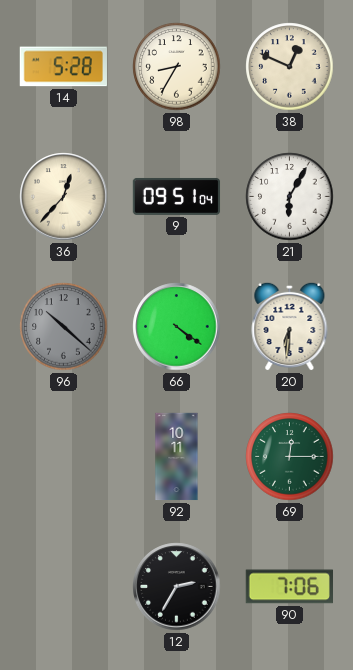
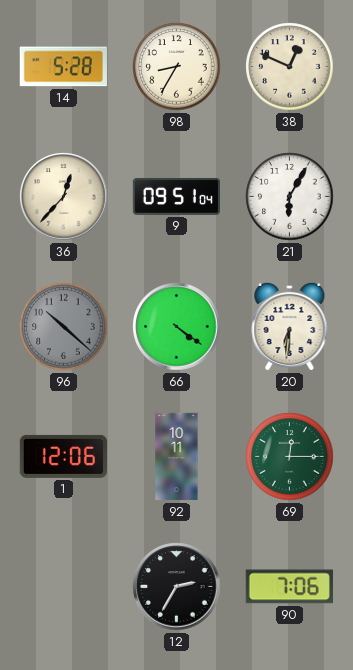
1: none -> 12:06 (63, 456)
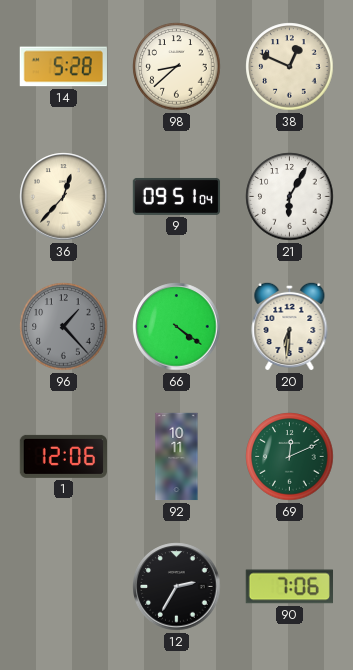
98: 8:35 -> 8:38 (177, 67)
96: 10:22 -> 1:23 (64, 327)
69: 12:15 -> 12:11 (290, 457)
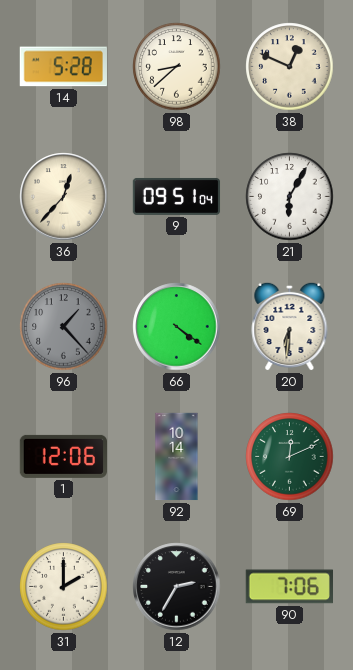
92: 10:11 -> 10:14 (177, 457)
31: none -> 2:00 (64, 587)
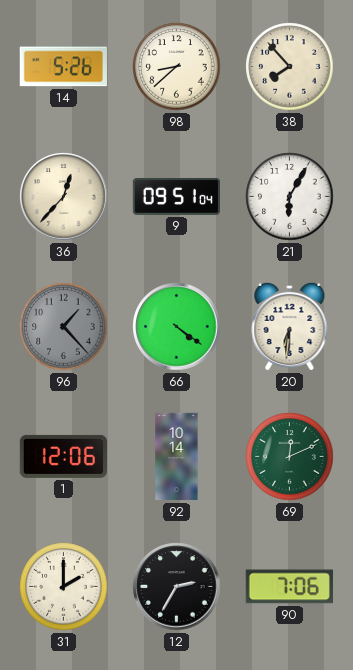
14: 5:28 -> 5:26 (63, 67)
38: 12:49 -> 7:53 (290, 67)
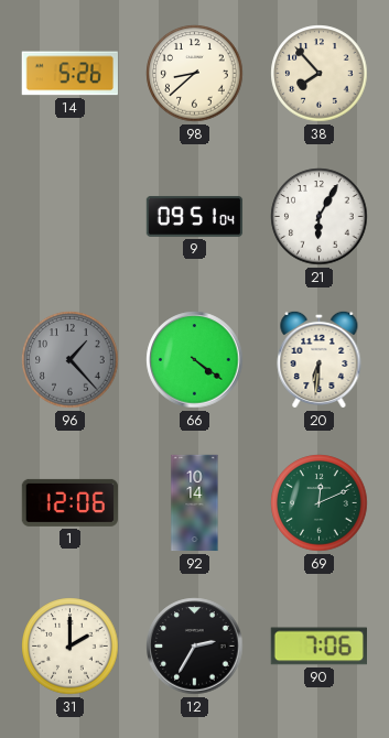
36: 12:37 -> none (64, 197)
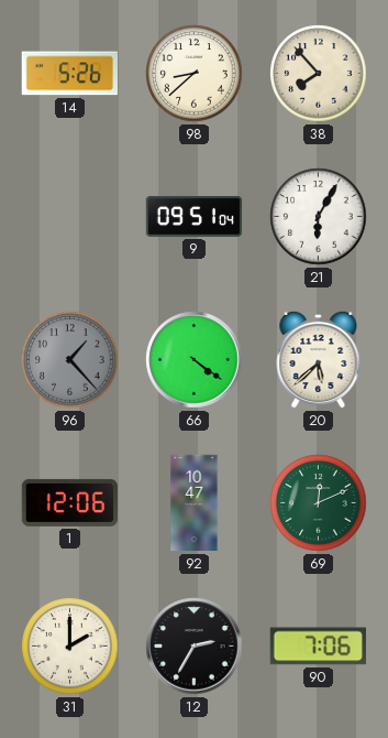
20: 6:31 -> 5:38 (319, 359)
92: 10:14 -> 10:47 (195, 503)
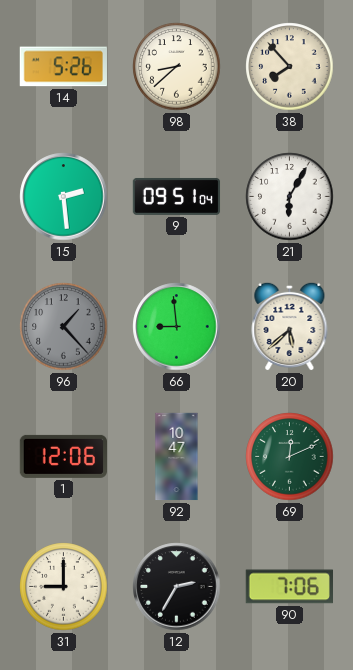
15: none -> 2:29 (64, 197)
66: 4:21 -> 8:59 (177, 327)
31: 2:00 -> 9:00 (64, 587)
